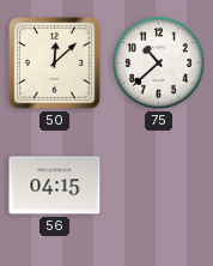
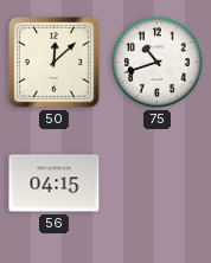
75: 10:38 -> 10:42 (158, 63)
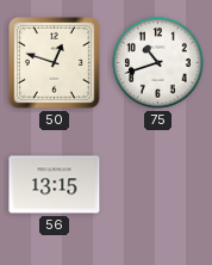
50: 12:08 -> 12:48 (55, 63)
56: 04:15 -> 13:15 (55, 185)
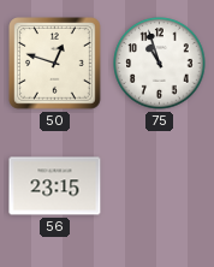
75: 10:42 -> 10:57 (160, 64)
56: 13:15 -> 23:15 (55, 186)
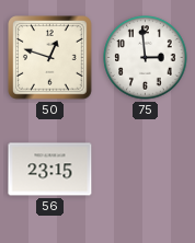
75: 10:57 -> 2:59 (146, 58)
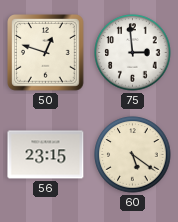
60: none -> 5:21 (133, 155)
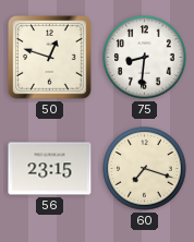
75: 2:59 -> 8:31 (145, 58)
60: 5:21 -> 7:18 (145, 169)
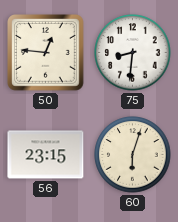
50: 12:48 -> 12:46 (46, 53)
60: 7:18 -> 6:03 (133, 155)
